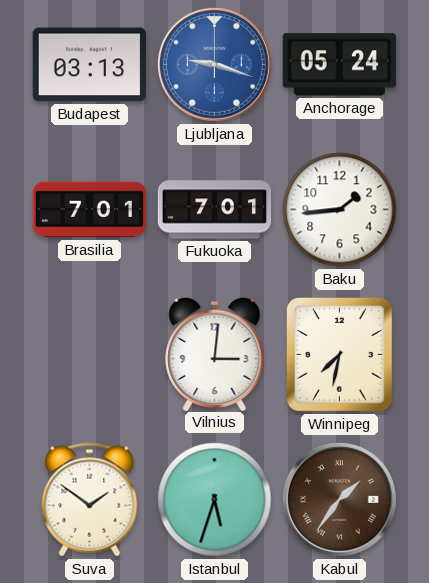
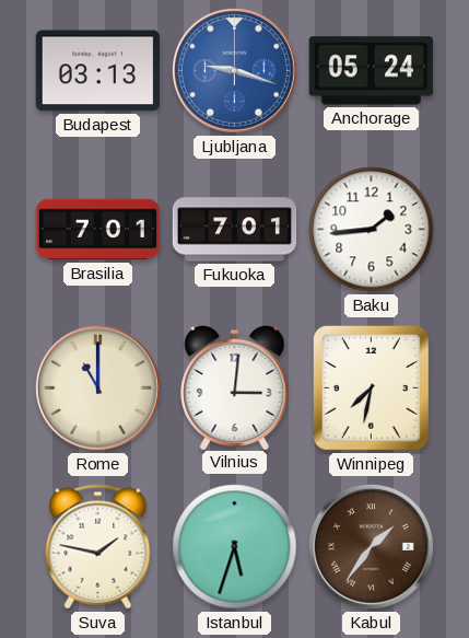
Rome: none -> 11:00 (97, 387)
Suva: 1:51 -> 1:47 (98, 547)
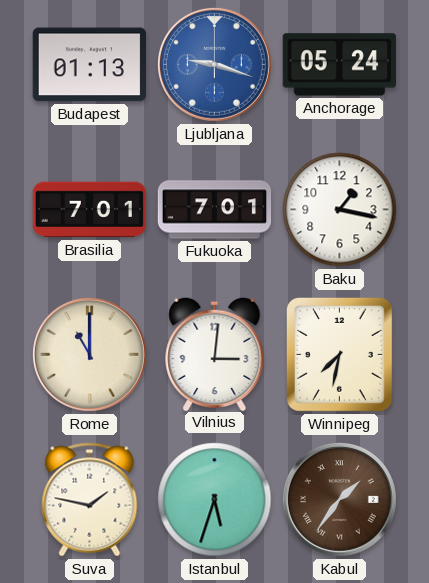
Budapest: 03:13 -> 01:13 (89, 65)
Baku: 1:44 -> 1:17 (340, 210)
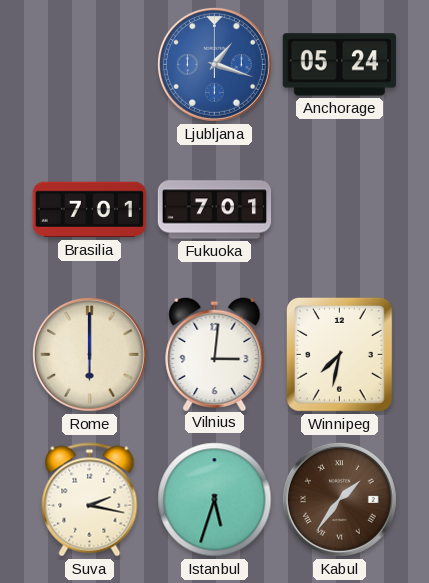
Budapest: 01:13 -> none (89, 65)
Ljubljana: 9:18 -> 1:18 (214, 64)
Baku: 1:17 -> none (340, 210)
Rome: 11:00 -> 6:00 (89, 354)
Suva: 1:47 -> 2:17 (90, 500)
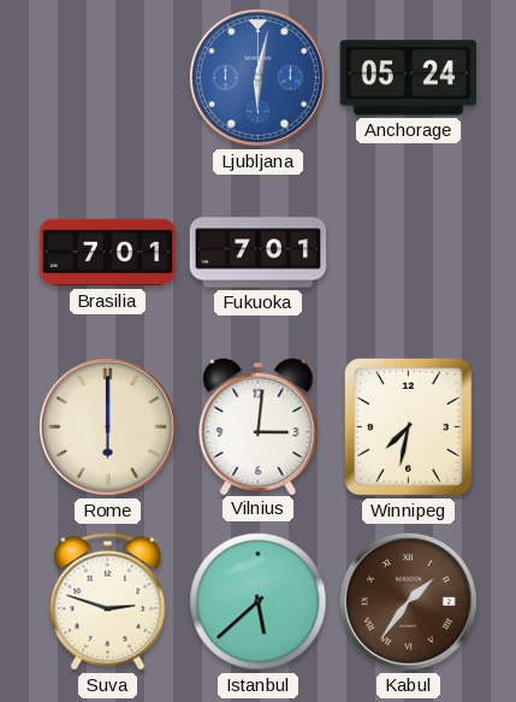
Ljubljana: 1:18 -> 6:02 (257, 77)
Suva: 2:17 -> 2:48 (108, 602)
Istanbul: 5:33 -> 5:38 (259, 602)
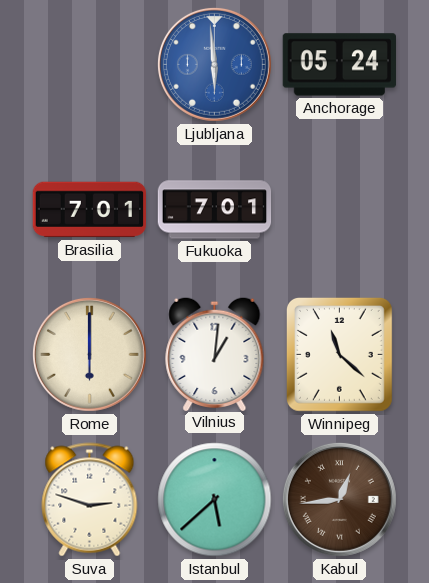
Ljubljana: 6:02 -> 5:59 (214, 64)
Vilnius: 3:01 -> 1:01 (215, 353)
Winnipeg: 7:32 -> 11:22 (339, 354)
Kabul: 1:36 -> 12:44 (339, 499)
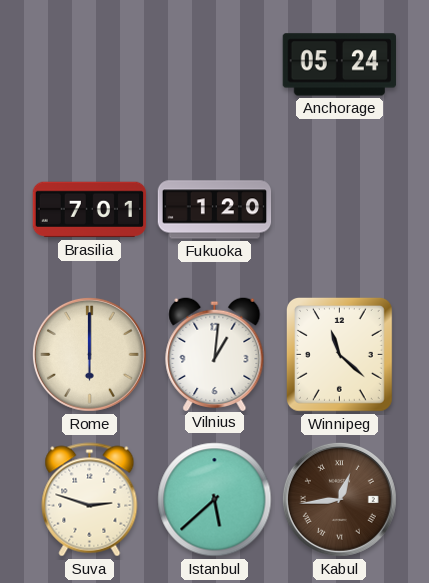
Ljubljana: 5:59 -> none (214, 64)
Fukuoka: 7:01 -> 1:20 (215, 210)
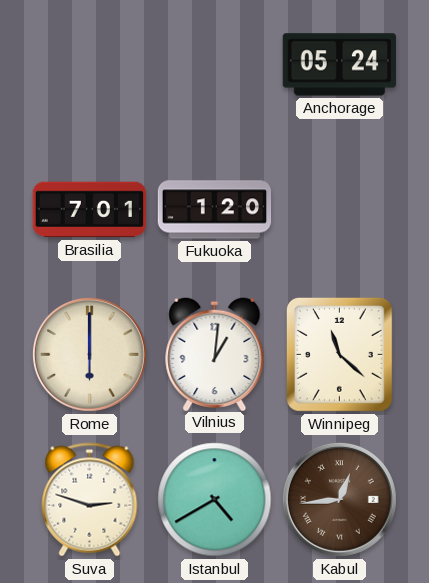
Istanbul: 5:38 -> 4:40 (215, 500)
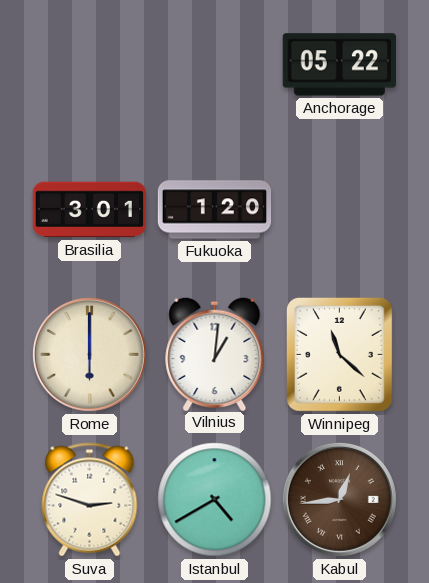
Anchorage: 05:24 -> 05:22 (339, 65)
Brasilia: 7:01 -> 3:01 (89, 210)
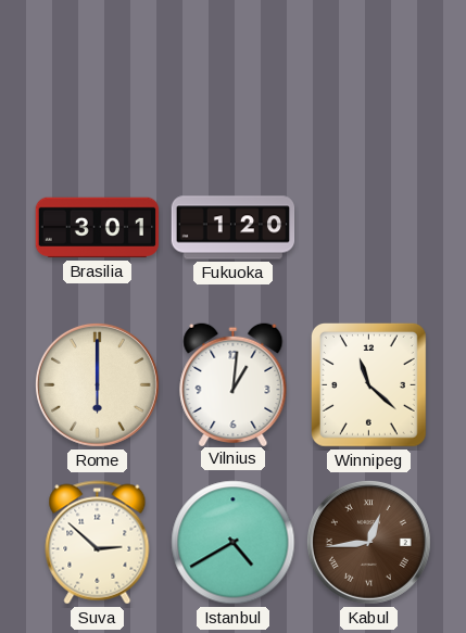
Anchorage: 05:22 -> none (339, 65)
Suva: 2:48 -> 2:52 (98, 543)
